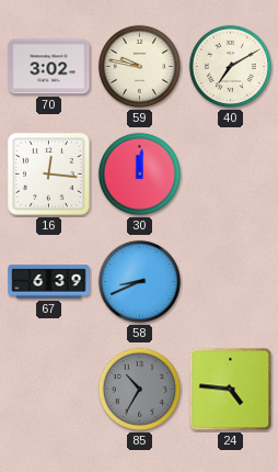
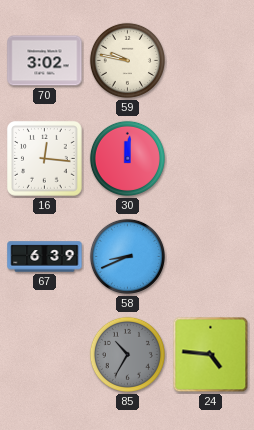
40: 7:10 -> none (230, 66)
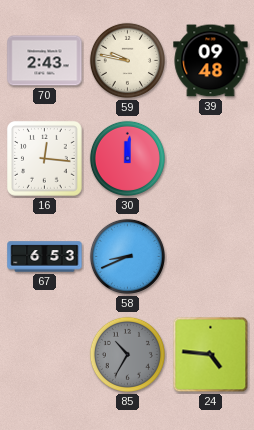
70: 3:02 -> 2:43 (45, 61)
39: none -> 09:48 (211, 61)
67: 6:39 -> 6:53 (45, 257)
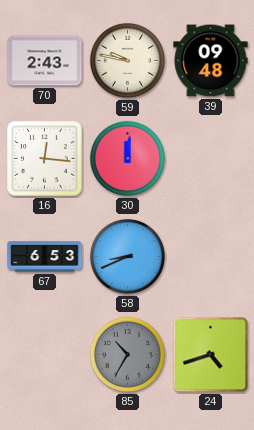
24: 4:46 -> 4:42 (211, 355)
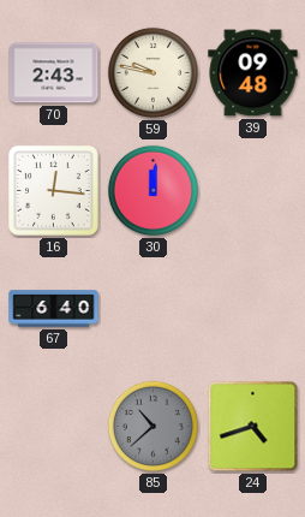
67: 6:53 -> 6:40 (54, 309)
58: 8:41 -> none (127, 256)
85: 10:35 -> 10:38 (152, 426)
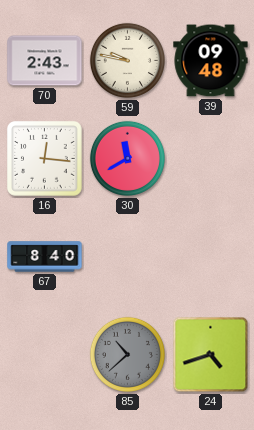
30: 12:01 -> 11:40 (127, 158)
67: 6:40 -> 8:40 (45, 257)
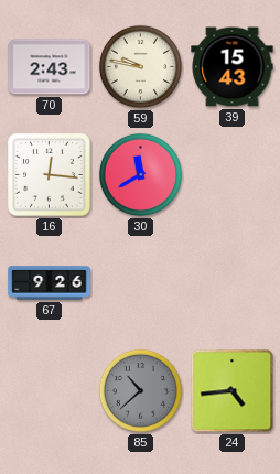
39: 09:48 -> 15:43 (233, 67)
67: 8:40 -> 9:26 (50, 283)
24: 4:42 -> 4:44 (233, 391)
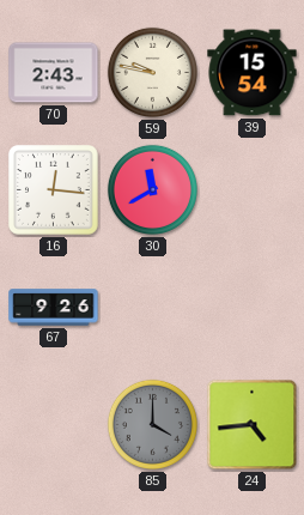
39: 15:43 -> 15:54 (253, 73)
85: 10:38 -> 4:00 (152, 424)
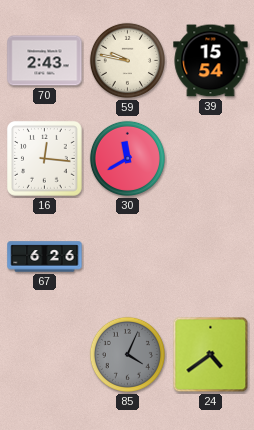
67: 9:26 -> 6:26 (45, 257)
85: 4:00 -> 4:04 (127, 354)
24: 4:44 -> 4:39 (211, 355)
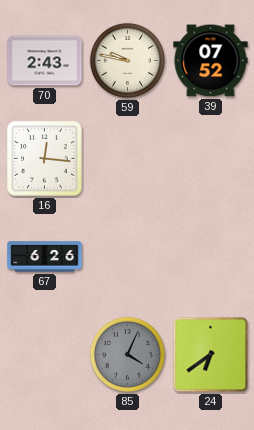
39: 15:54 -> 07:52 (211, 61)
30: 11:40 -> none (127, 158)
24: 4:39 -> 6:39 (211, 355)
